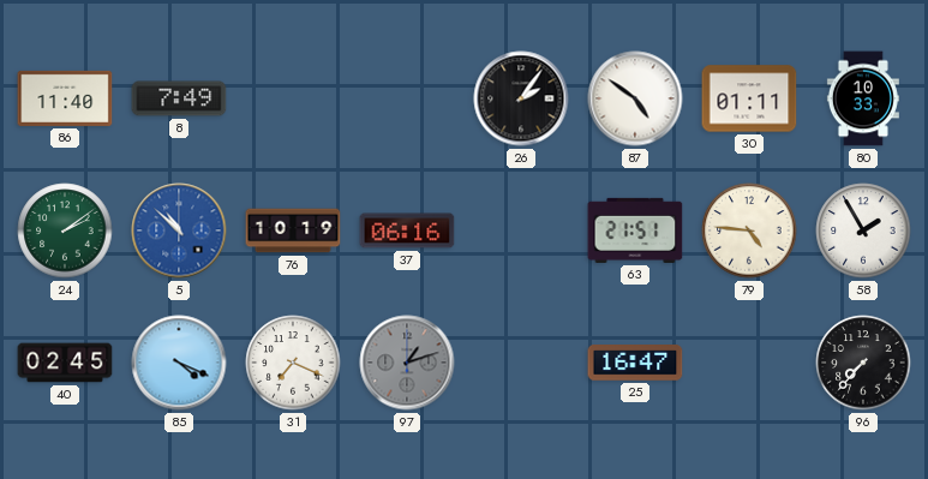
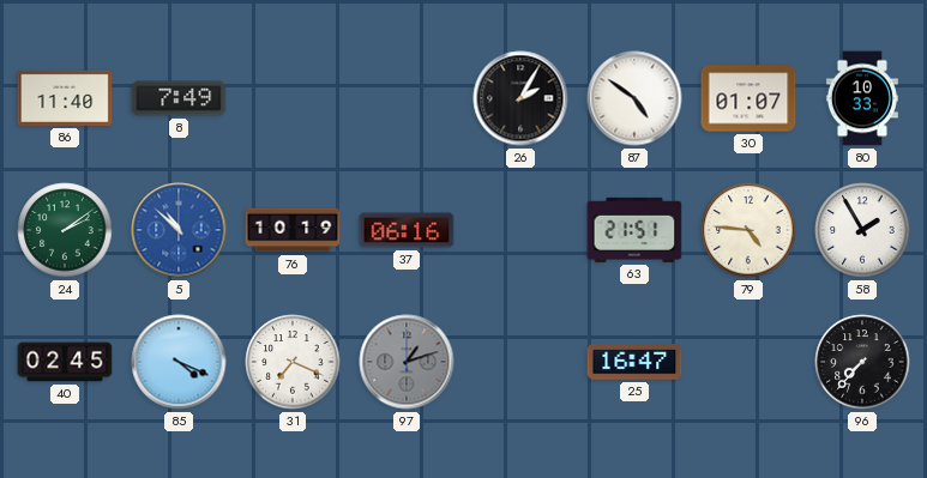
26: 2:06 -> 2:05 (520, 98)
30: 01:11 -> 01:07 (748, 98)
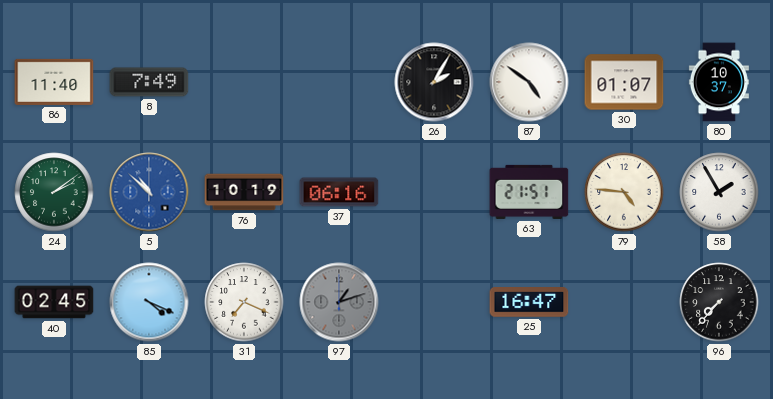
80: 10:33 -> 10:37 (719, 82)
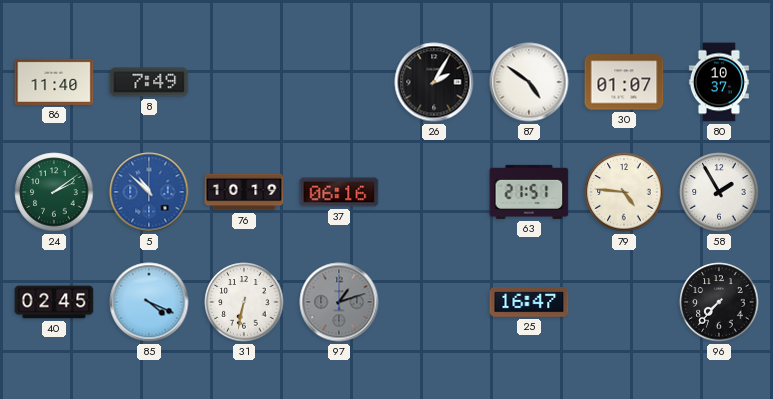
31: 7:19 -> 6:32 (244, 302)
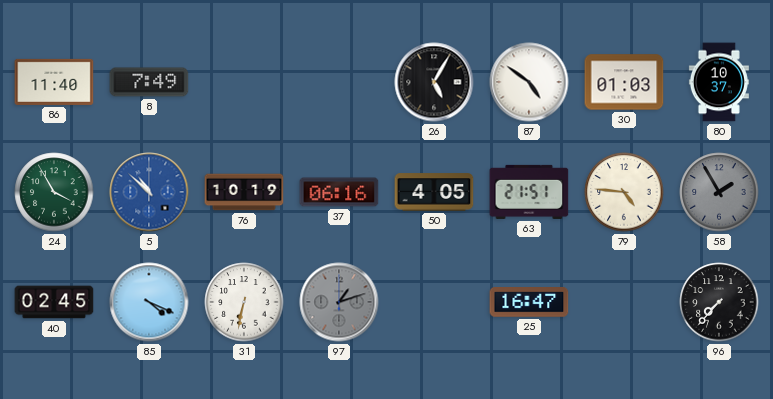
26: 2:05 -> 5:05 (434, 82)
30: 01:07 -> 01:03 (624, 82)
24: 2:09 -> 3:55 (54, 192)
50: none -> 4:05 (434, 192)
58 dial: white -> grey (719, 192)
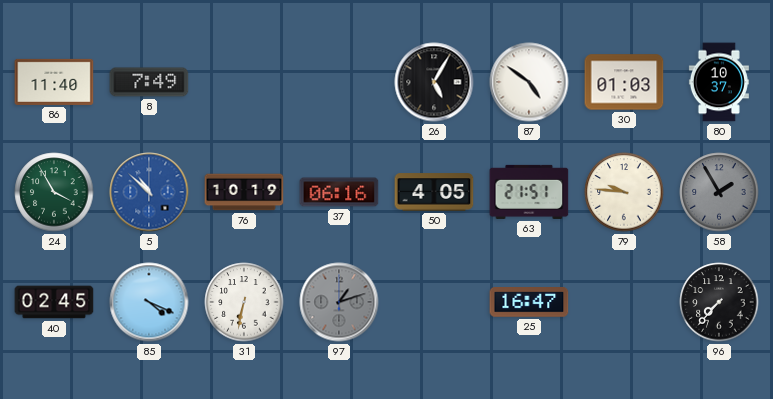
79: 4:46 -> 9:46 (624, 192)
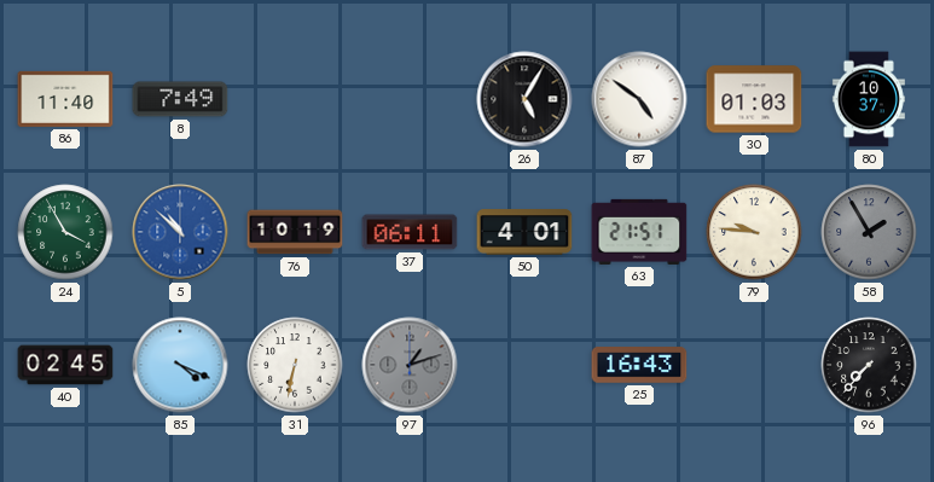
37: 06:16 -> 06:11 (410, 232)
50: 4:05 -> 4:01 (524, 232)
25: 16:47 -> 16:43 (639, 365)
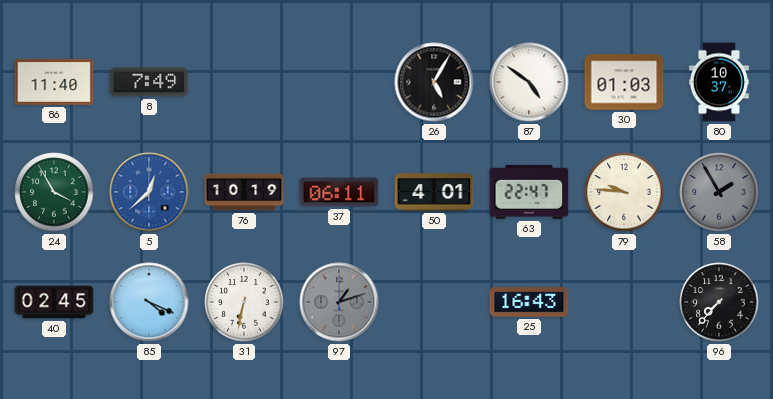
5: 10:52 -> 12:38 (149, 192)
63: 21:51 -> 22:47 (529, 192)
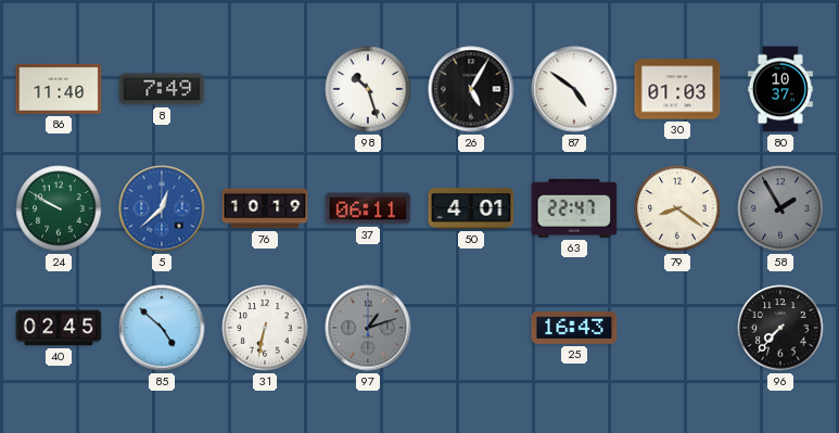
98: none -> 10:27 (368, 89)
24: 3:55 -> 9:50 (59, 208)
79: 9:46 -> 8:21 (677, 208)
85: 4:19 -> 4:52 (162, 328)
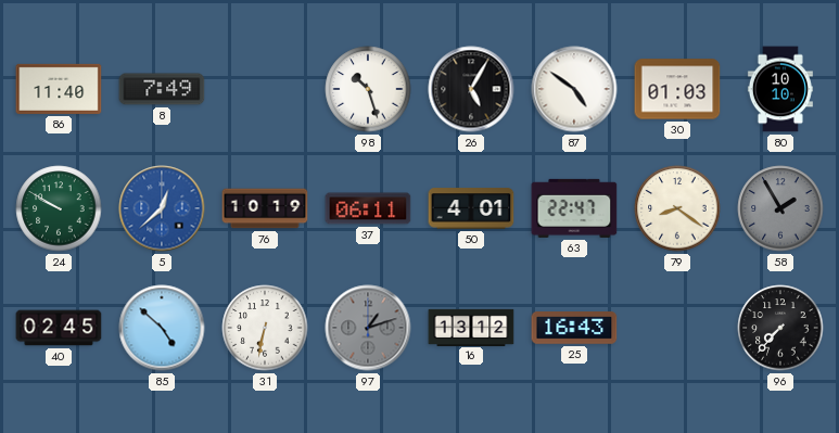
80: 10:37 -> 10:10 (780, 89)
16: none -> 13:12 (471, 327)
